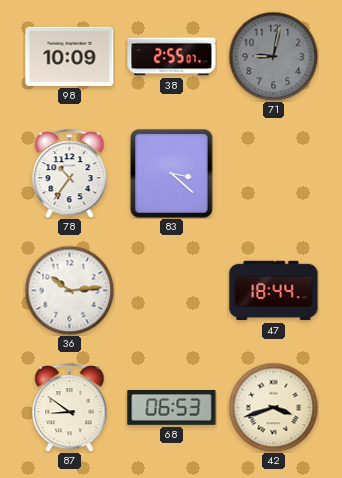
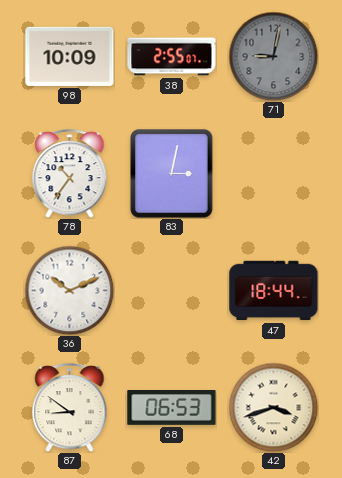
83: 3:22 -> 3:02 (172, 174)
36: 10:14 -> 10:11 (69, 290)
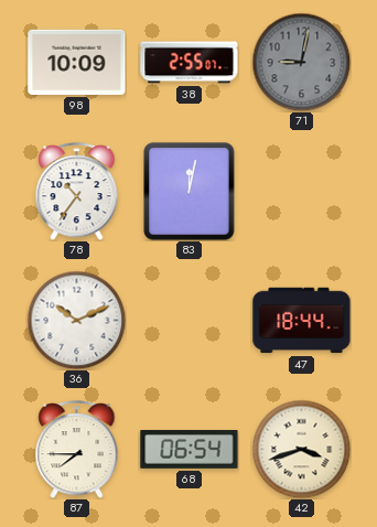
83: 3:02 -> 12:02 (190, 192)
87: 8:51 -> 7:45 (77, 450)
68: 06:53 -> 06:54 (190, 450)
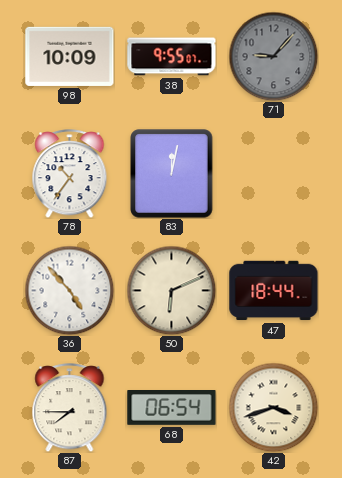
38: 2:55 -> 9:55 (172, 57)
71: 9:02 -> 9:07 (273, 56)
36: 10:11 -> 4:53 (69, 290)
50: none -> 6:11 (171, 290)
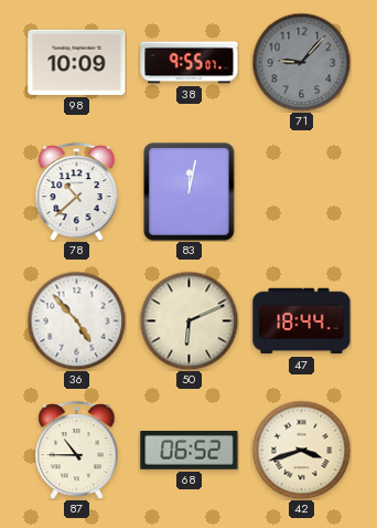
78: 10:36 -> 10:38 (77, 192)
87: 7:45 -> 10:45 (77, 451)
68: 06:54 -> 06:52 (190, 451)
